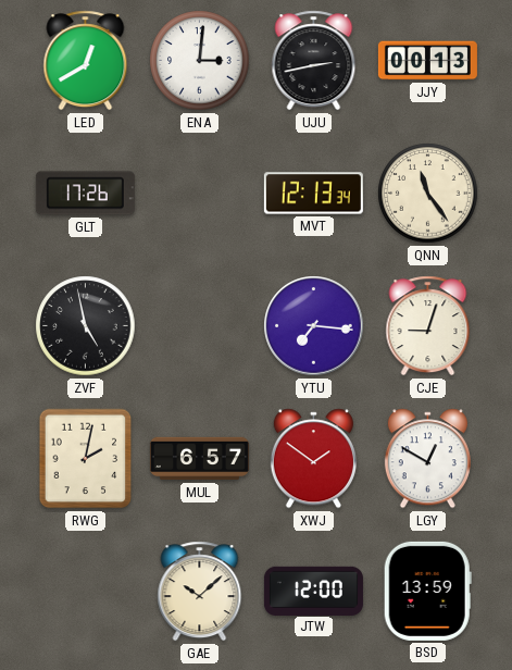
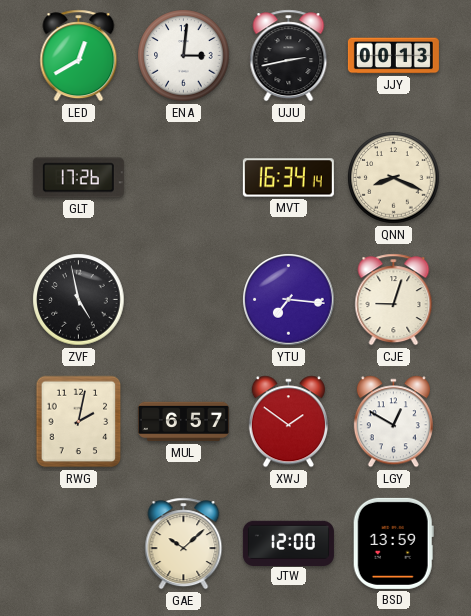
MVT: 12:13 -> 16:34 (288, 178)
QNN: 11:24 -> 8:19 (394, 178)
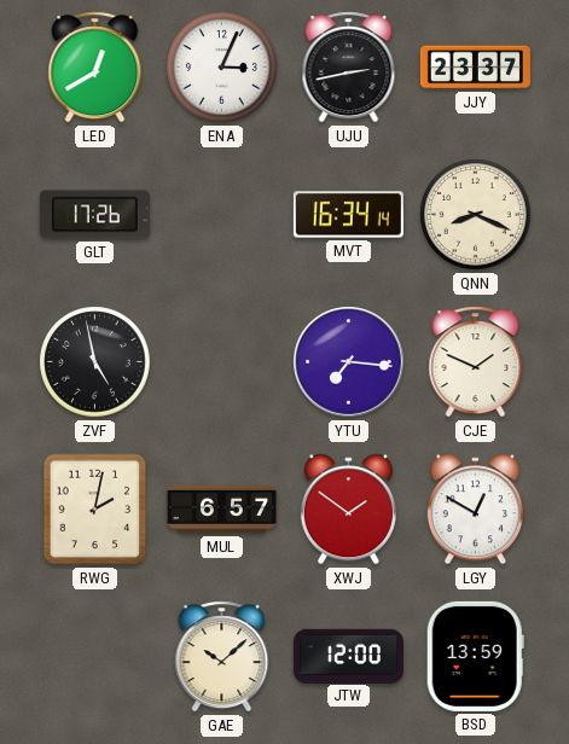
ENA: 3:01 -> 3:04 (222, 68)
JJY: 00:13 -> 23:37 (475, 68)
CJE: 9:03 -> 1:49 (476, 362)
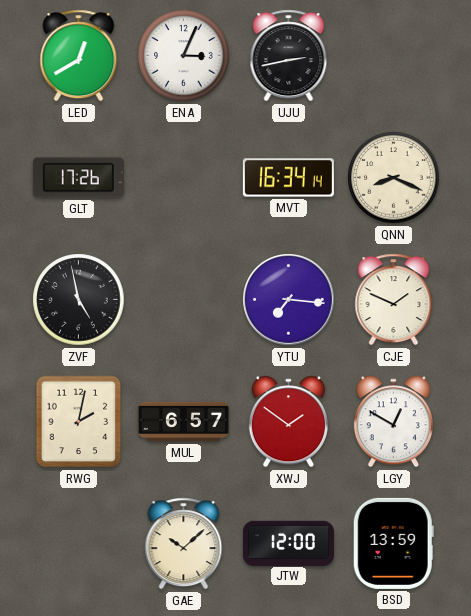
JJY: 23:37 -> none (475, 68)
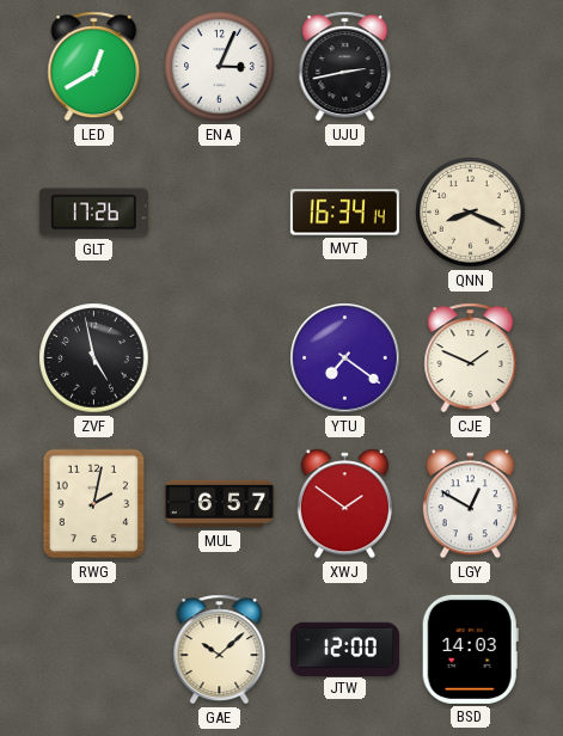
YTU: 7:16 -> 7:21 (345, 358)
BSD: 13:59 -> 14:03 (470, 649)
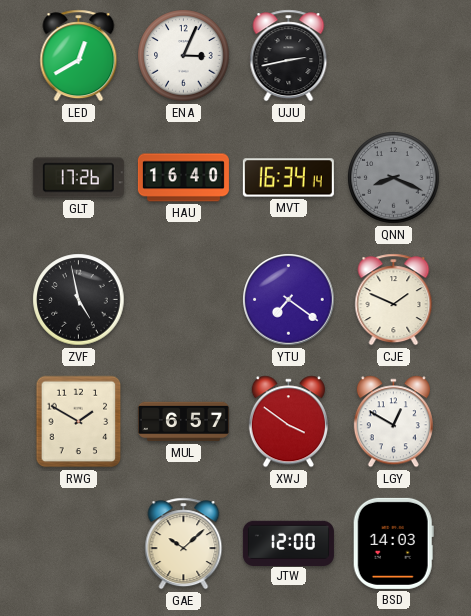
HAU: none -> 16:40 (183, 178)
QNN dial: cream -> grey (394, 178)
RWG: 2:02 -> 1:50 (79, 422)
XWJ: 1:51 -> 3:51 (288, 422)
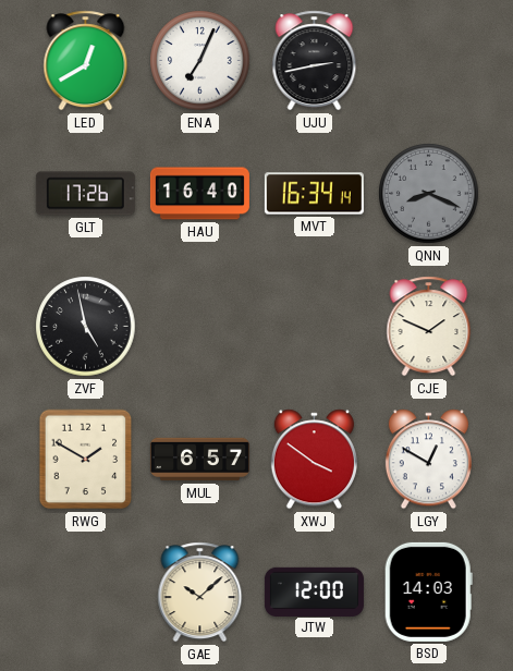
ENA: 3:04 -> 7:04 (200, 61)
YTU: 7:21 -> none (289, 300)
